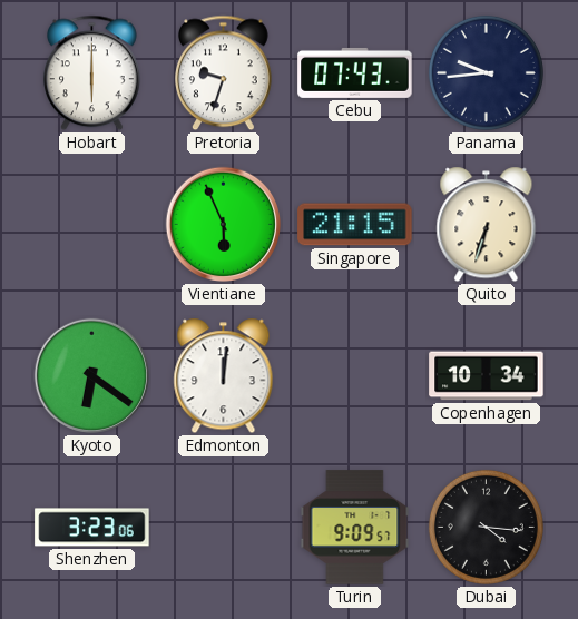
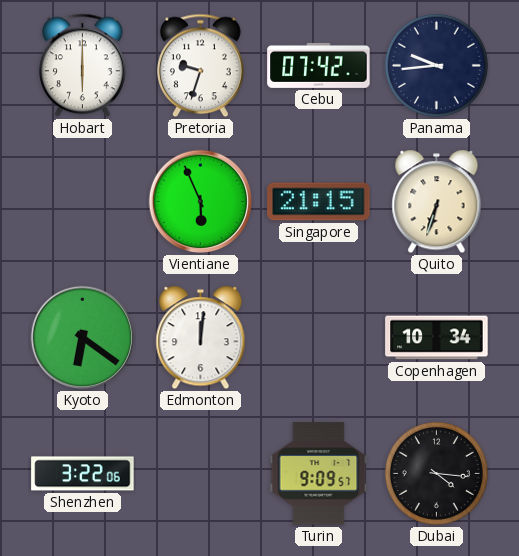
Cebu: 07:43 -> 07:42 (319, 65)
Shenzhen: 3:23 -> 3:22 (83, 474)
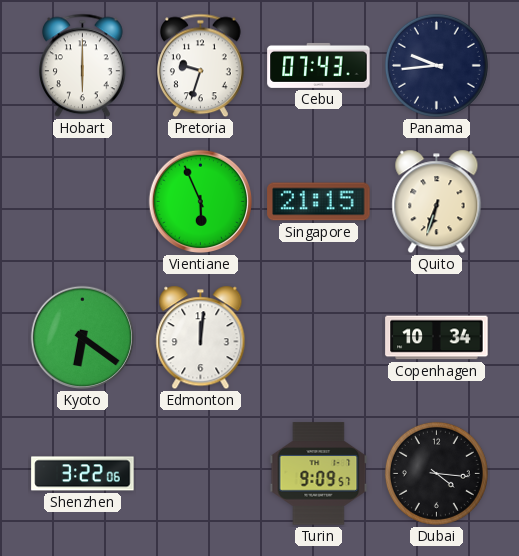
Cebu: 07:42 -> 07:43 (319, 65)
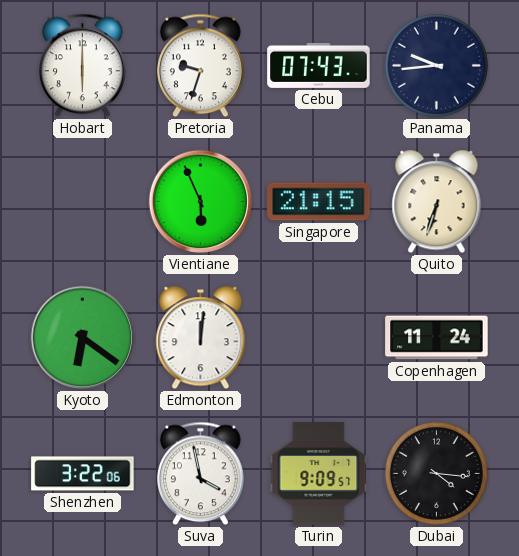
Copenhagen: 10:34 -> 11:24 (437, 338)
Suva: none -> 3:58 (201, 474)
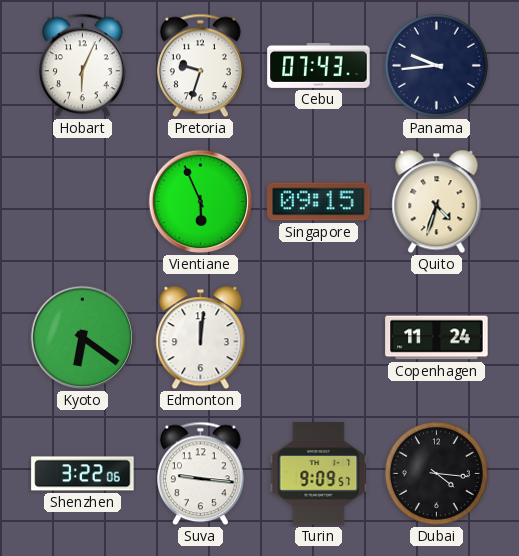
Hobart: 6:00 -> 6:04 (83, 66)
Singapore: 21:15 -> 09:15 (319, 202)
Quito: 6:33 -> 4:33 (437, 202)
Suva: 3:58 -> 9:16 (201, 474)
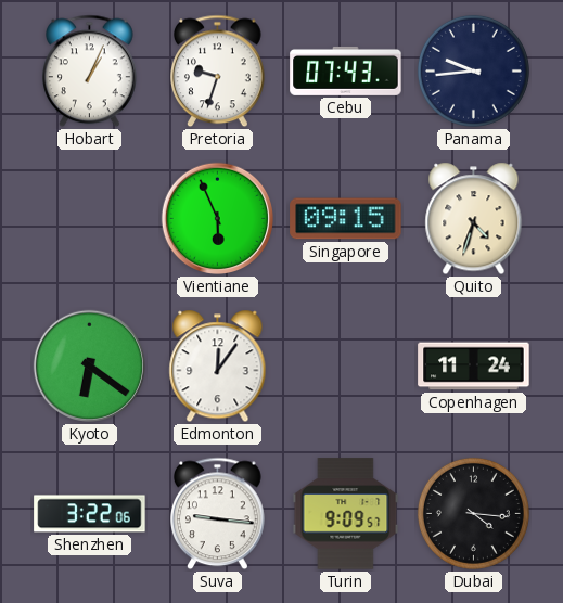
Hobart: 6:04 -> 1:04 (90, 72)
Edmonton: 12:01 -> 12:06 (218, 367)
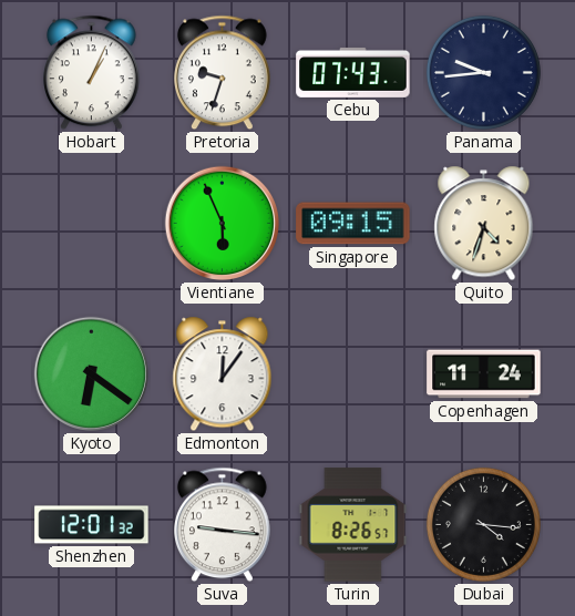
Shenzhen: 3:22 -> 12:01 (92, 525)
Turin: 9:09 -> 8:26 (353, 525)
